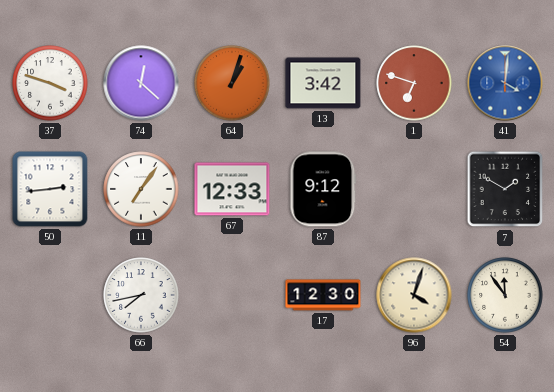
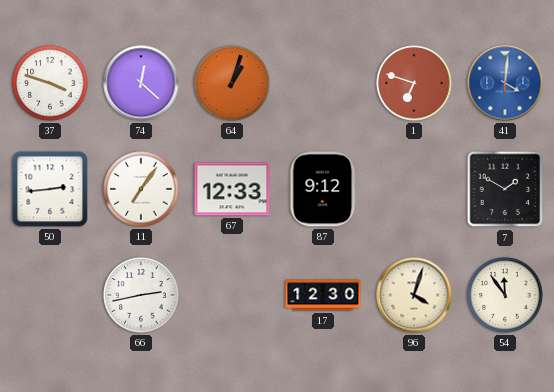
13: 3:42 -> none (323, 83)
66: 7:43 -> 2:43 (141, 295)
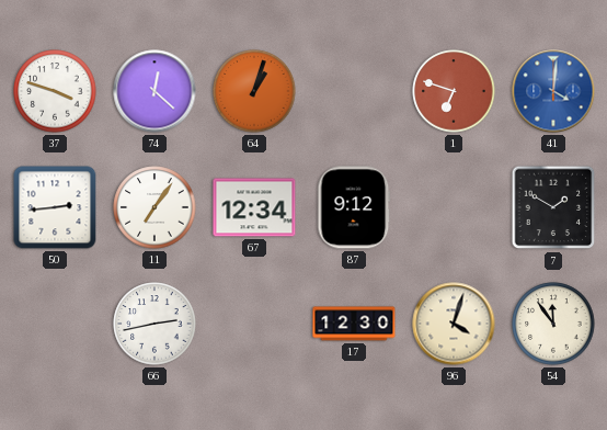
67: 12:33 -> 12:34 (254, 207)
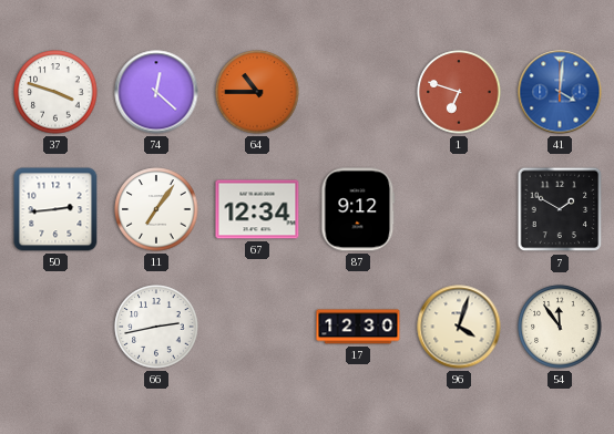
64: 1:03 -> 10:45 (257, 92)
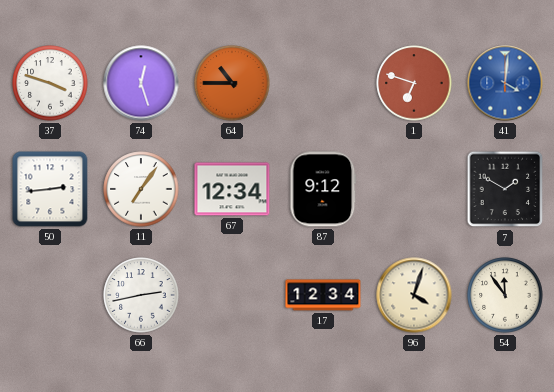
74: 12:22 -> 12:27 (141, 83)
17: 12:30 -> 12:34 (323, 295)
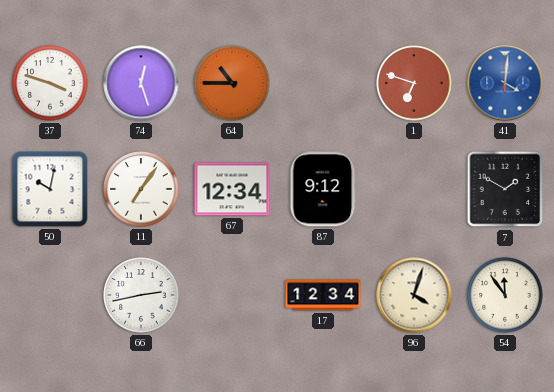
50: 2:44 -> 10:02 (50, 189)
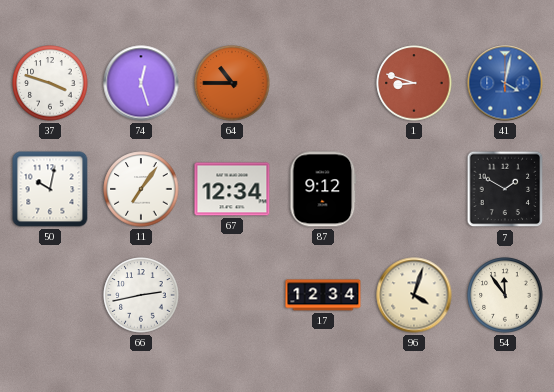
1: 6:48 -> 8:48 (414, 83)
41: 4:01 -> 4:02 (505, 83)
